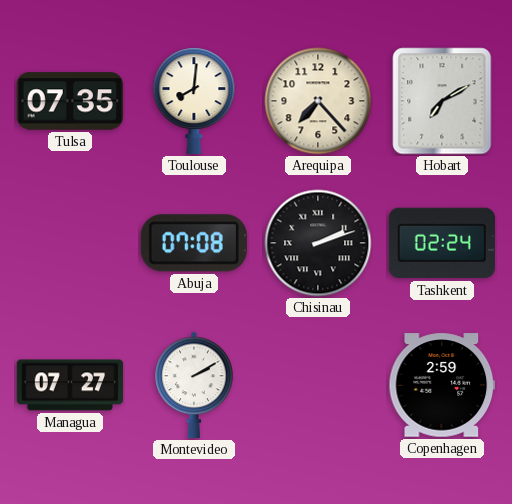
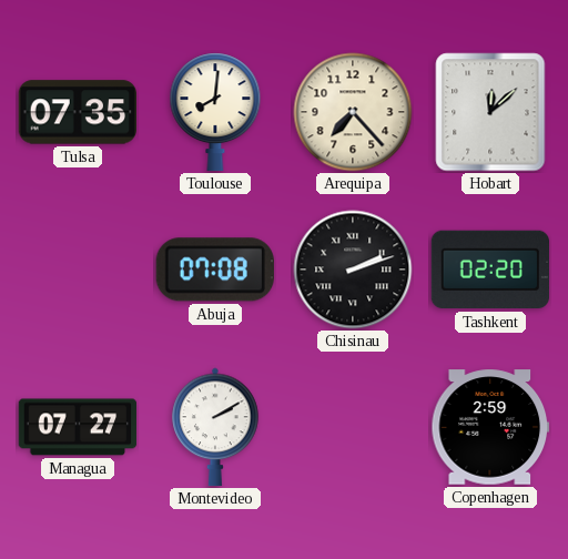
Hobart: 7:10 -> 12:08 (490, 112)
Tashkent: 02:24 -> 02:20 (489, 270)
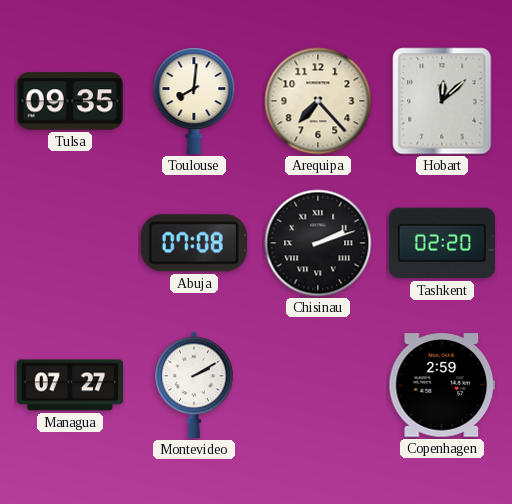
Tulsa: 07:35 -> 09:35 (69, 101)
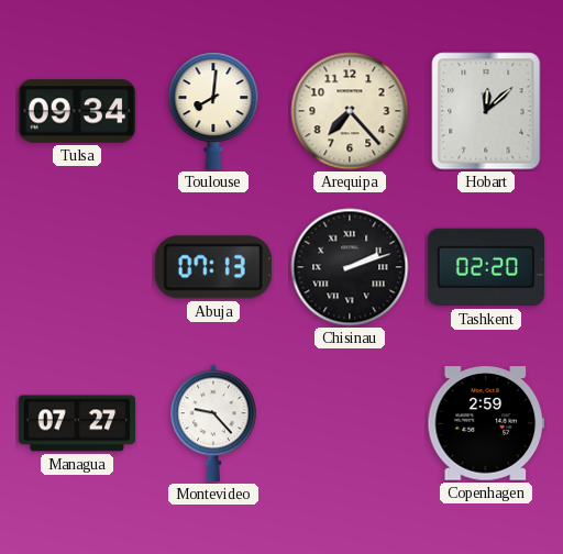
Tulsa: 09:35 -> 09:34 (76, 111)
Abuja: 07:08 -> 07:13 (213, 267)
Montevideo: 2:10 -> 9:23 (213, 423)
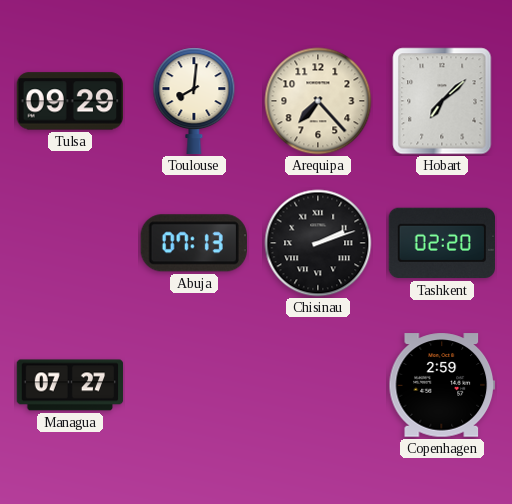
Tulsa: 09:34 -> 09:29 (69, 101)
Hobart: 12:08 -> 7:08 (442, 101)
Montevideo: 9:23 -> none (213, 423)
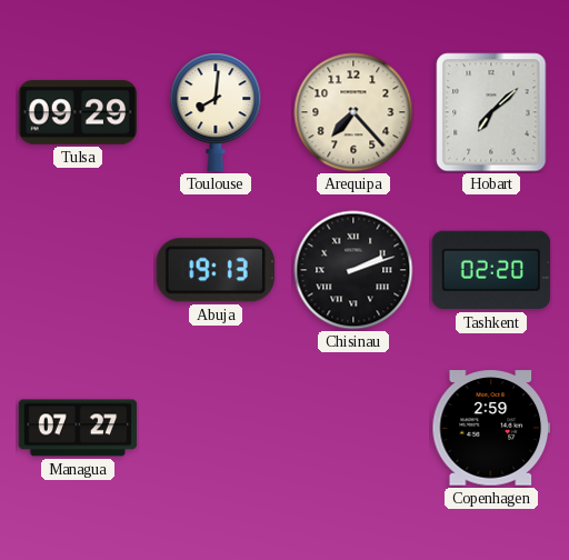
Abuja: 07:13 -> 19:13 (216, 270)
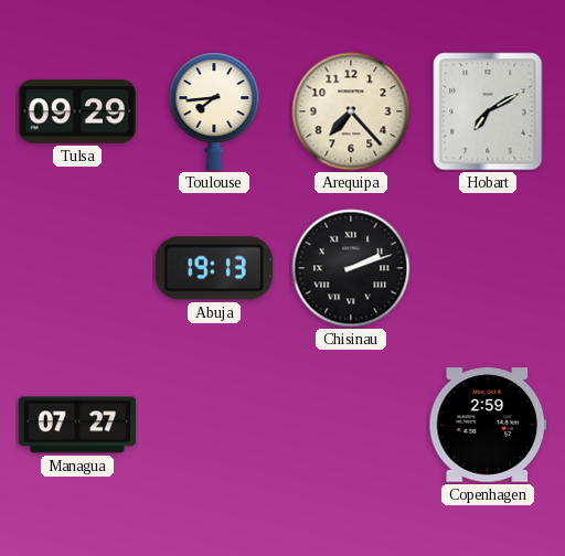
Toulouse: 8:01 -> 7:44 (214, 111)
Hobart: 7:08 -> 7:10 (488, 111)
Tashkent: 02:20 -> none (490, 270)
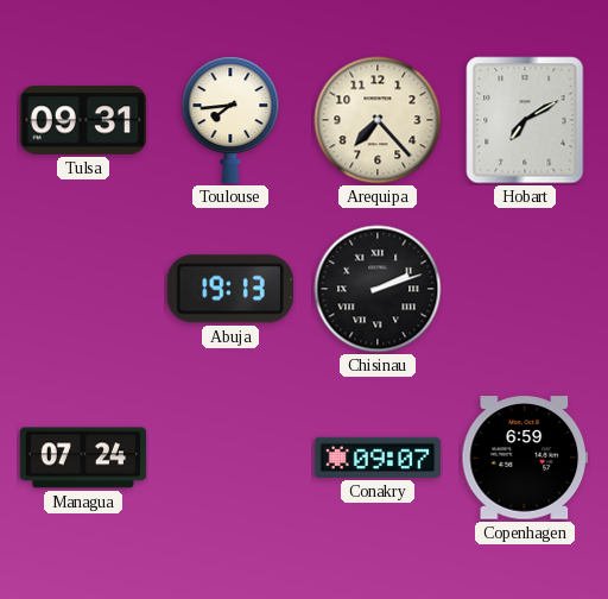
Tulsa: 09:29 -> 09:31 (82, 120)
Managua: 07:27 -> 07:24 (83, 458)
Conakry: none -> 09:07 (378, 458)
Copenhagen: 2:59 -> 6:59 (525, 458)
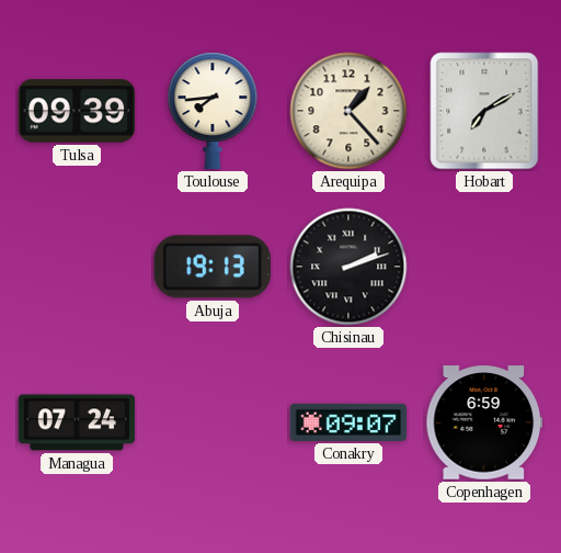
Tulsa: 09:31 -> 09:39 (76, 111)
Arequipa: 7:23 -> 1:23 (348, 111)
